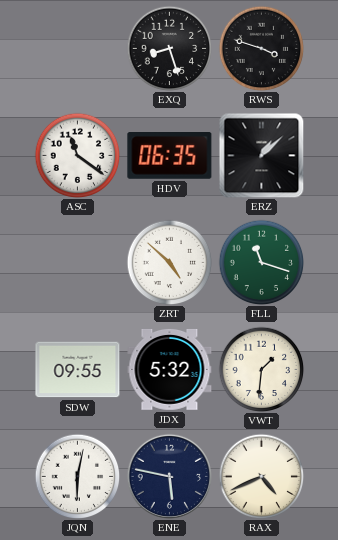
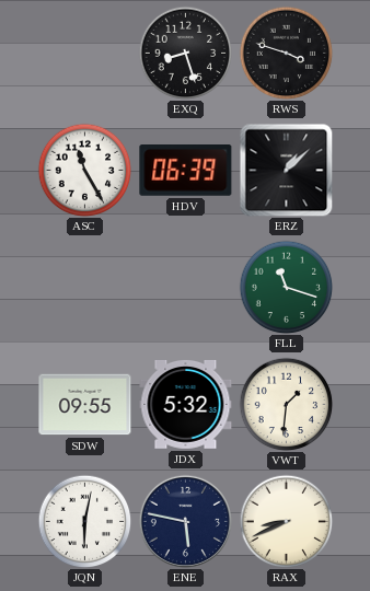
ASC: 11:21 -> 11:25 (84, 170)
HDV: 06:35 -> 06:39 (186, 171)
ZRT: 4:52 -> none (169, 262)
RAX: 4:41 -> 8:41 (286, 521)
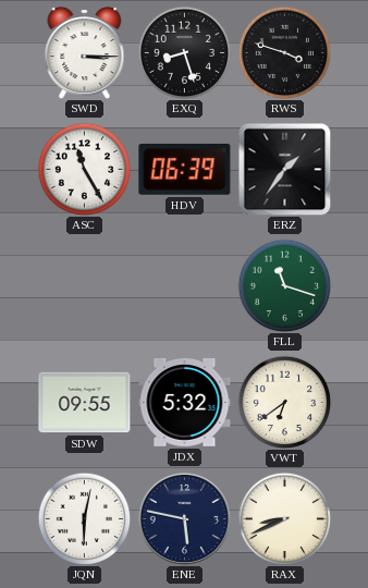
SWD: none -> 3:15 (85, 53)
ERZ: 1:08 -> 1:36 (284, 169)
VWT: 1:31 -> 6:39 (284, 402)
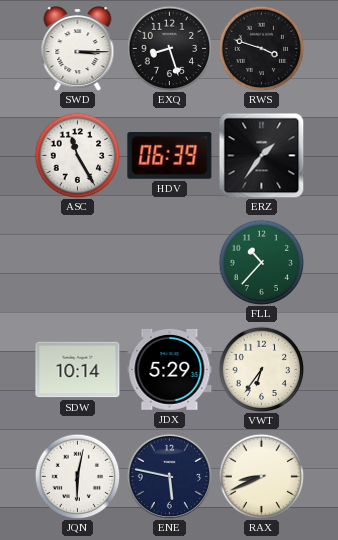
FLL: 11:18 -> 10:37 (261, 262)
SDW: 09:55 -> 10:14 (78, 370)
JDX: 5:32 -> 5:29 (170, 370)
VWT: 6:39 -> 6:36 (261, 369)
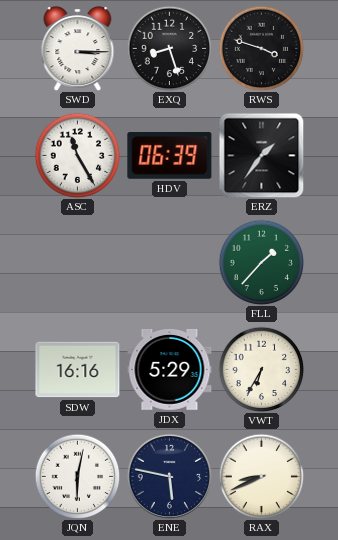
FLL: 10:37 -> 1:37 (261, 262)
SDW: 10:14 -> 16:16 (78, 370)
VWT: 6:36 -> 6:35 (261, 369)
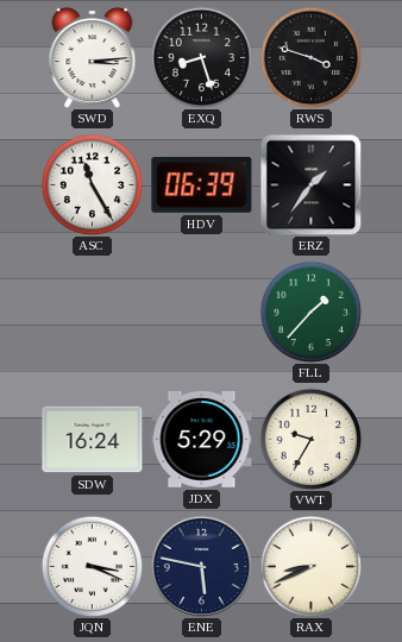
SWD: 3:15 -> 3:14 (93, 58)
SDW: 16:16 -> 16:24 (93, 440)
VWT: 6:35 -> 9:35 (310, 439)
JQN: 6:02 -> 3:19 (92, 566)
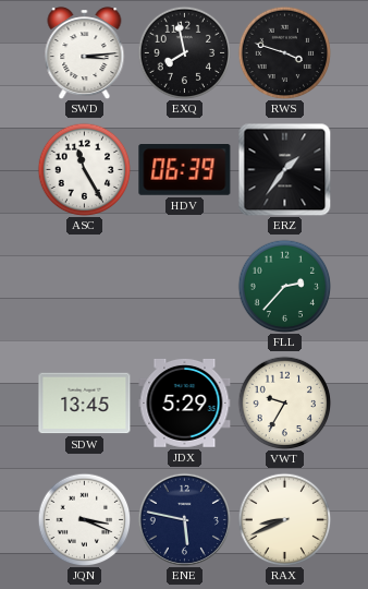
EXQ: 8:27 -> 7:58 (184, 52)
FLL: 1:37 -> 2:37 (284, 286)
SDW: 16:24 -> 13:45 (85, 404)
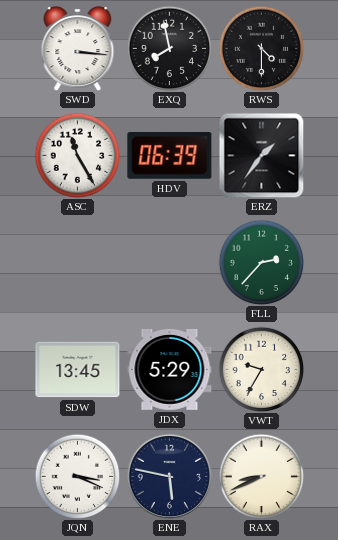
SWD: 3:14 -> 3:16 (78, 49)
RWS: 3:48 -> 4:30 (261, 48)
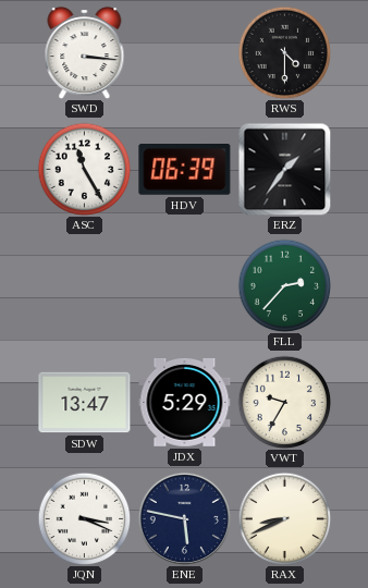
EXQ: 7:58 -> none (169, 48)
SDW: 13:45 -> 13:47 (85, 403)
